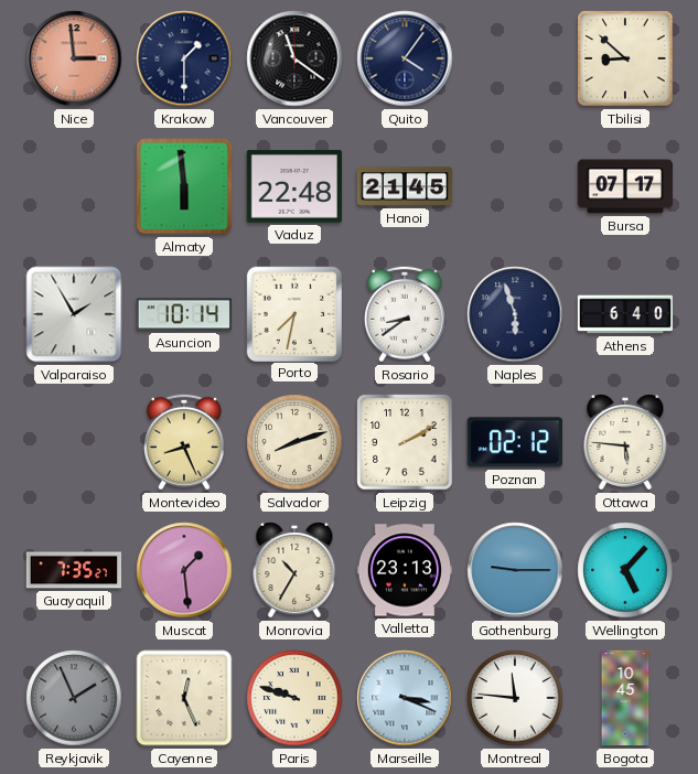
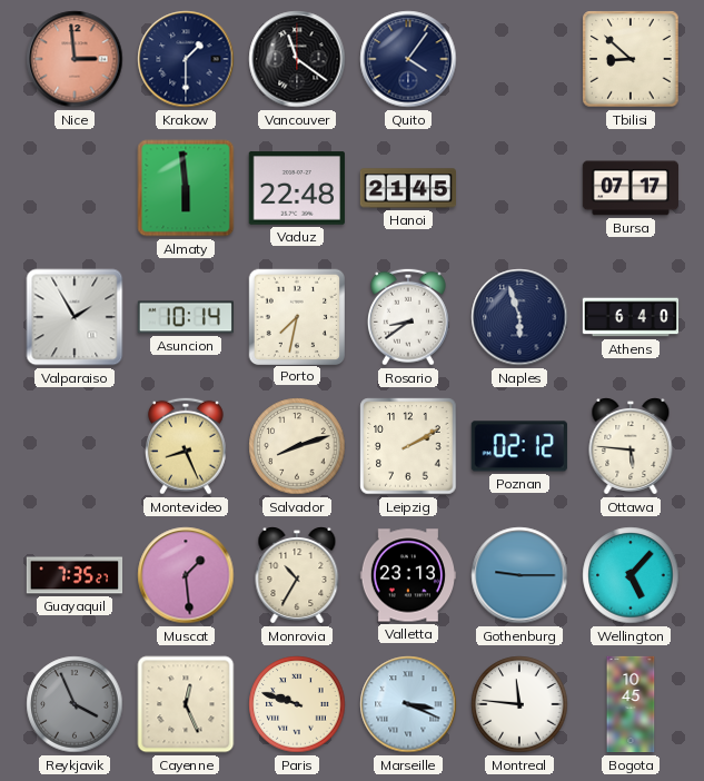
Reykjavik: 1:56 -> 3:56 (75, 704)
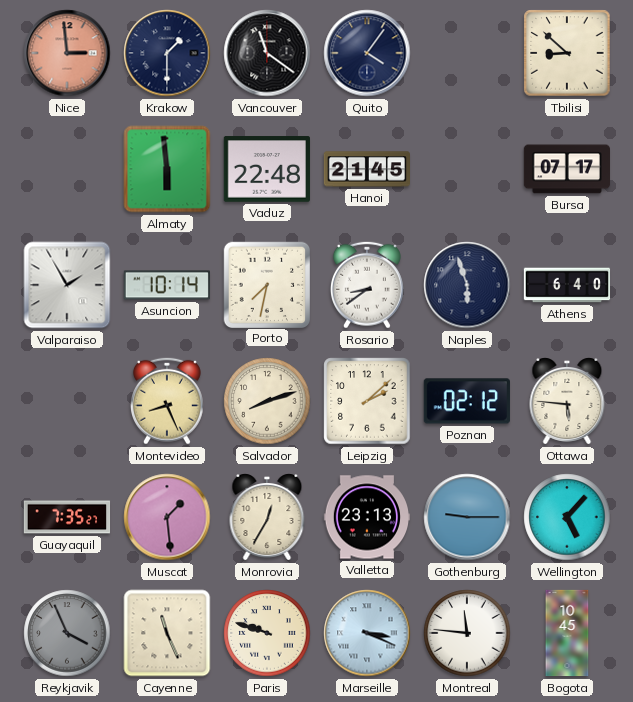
Leipzig: 2:10 -> 2:08 (367, 401)
Monrovia: 10:35 -> 12:35 (267, 517)
Cayenne: 12:26 -> 11:26 (167, 633)
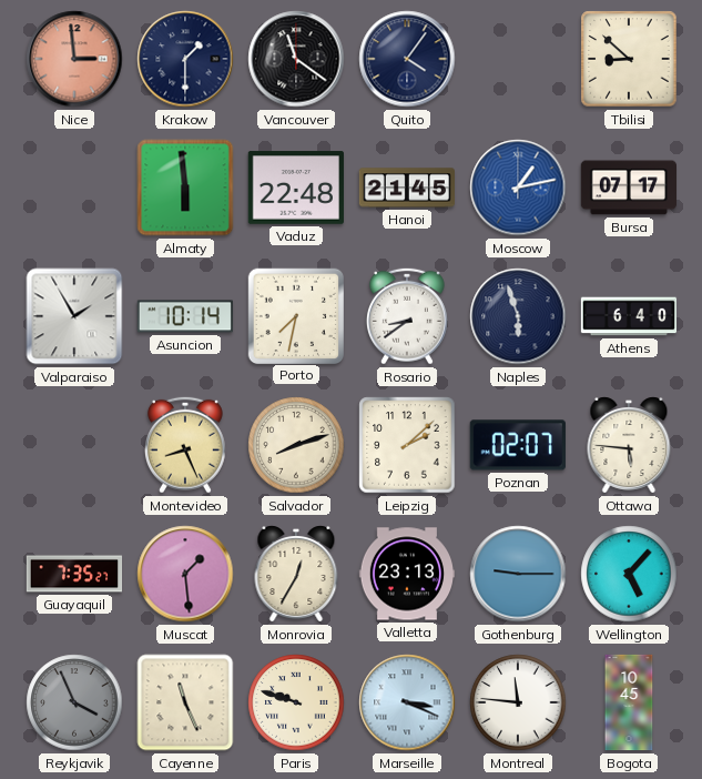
Moscow: none -> 1:13 (518, 188)
Poznan: 02:12 -> 02:07 (518, 445)
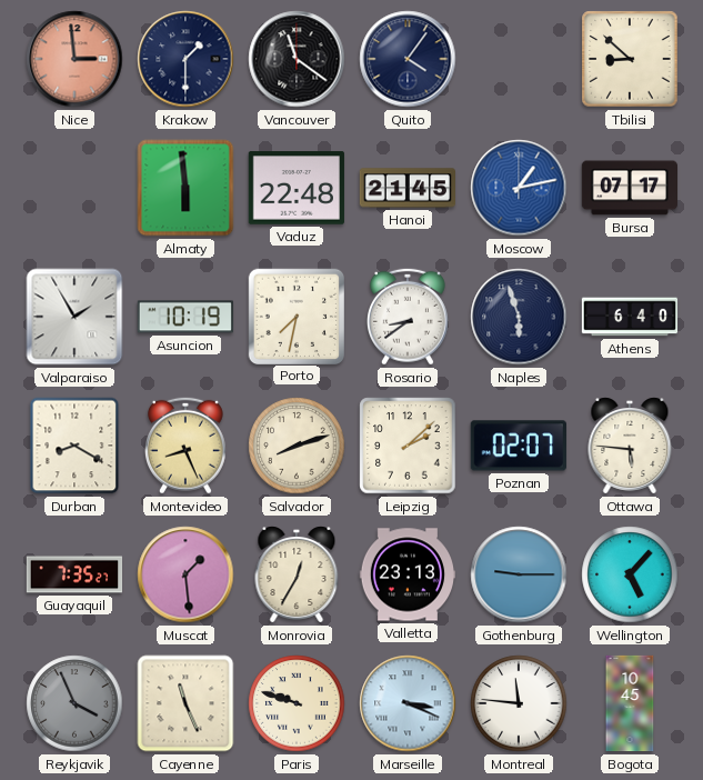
Asuncion: 10:14 -> 10:19 (185, 317)
Durban: none -> 8:20 (74, 446)
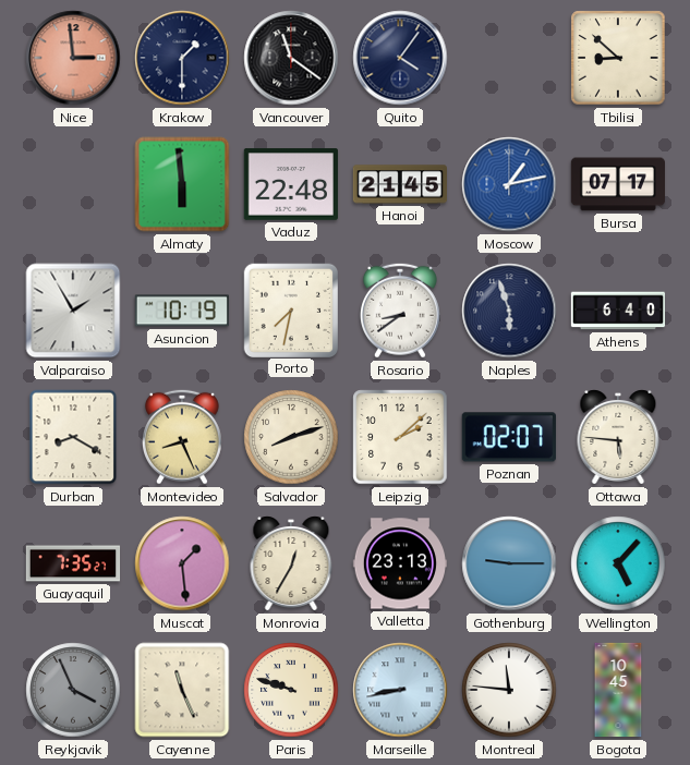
Marseille: 3:19 -> 8:43 (400, 690)
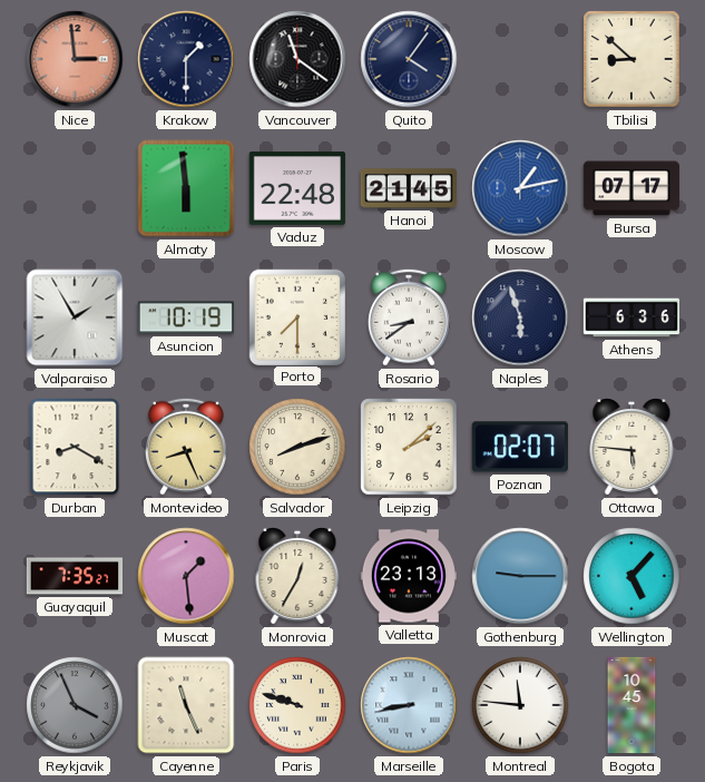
Porto: 7:32 -> 7:30 (296, 316)
Athens: 6:40 -> 6:36 (631, 317)
